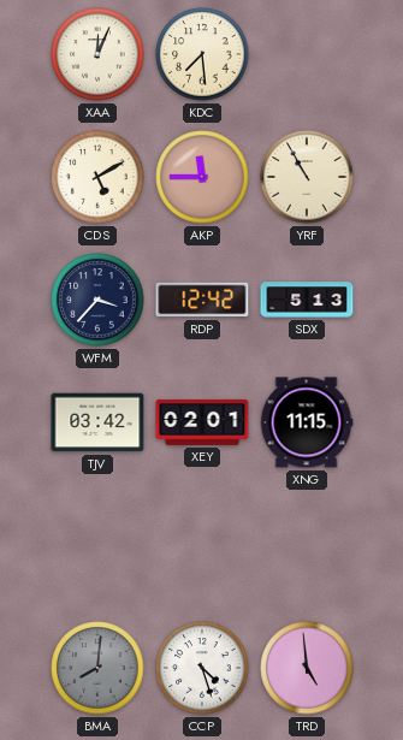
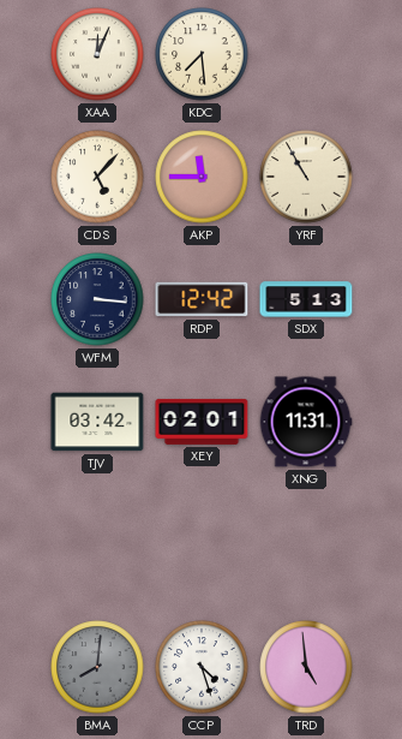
CDS: 5:10 -> 5:07 (97, 177)
WFM: 3:37 -> 3:16 (97, 299)
XNG: 11:15 -> 11:31 (306, 422)
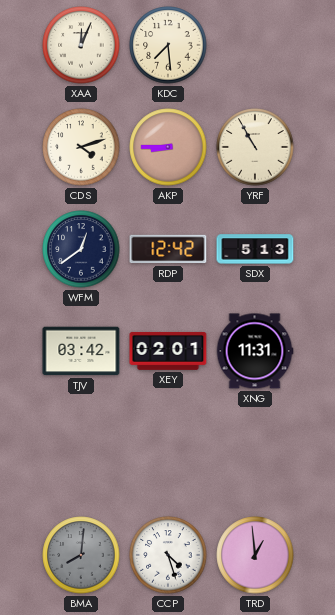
CDS: 5:07 -> 4:12 (81, 147)
AKP: 11:45 -> 8:45 (168, 147)
WFM: 3:16 -> 12:39 (81, 249)
TRD: 4:59 -> 12:59 (255, 555)
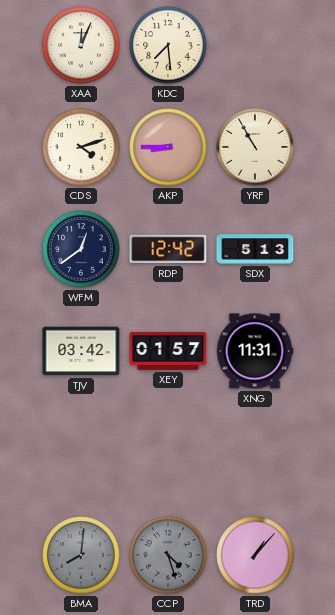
XEY: 02:01 -> 01:57 (168, 351)
CCP dial: white -> grey (168, 555)
TRD: 12:59 -> 1:07 (255, 555)
